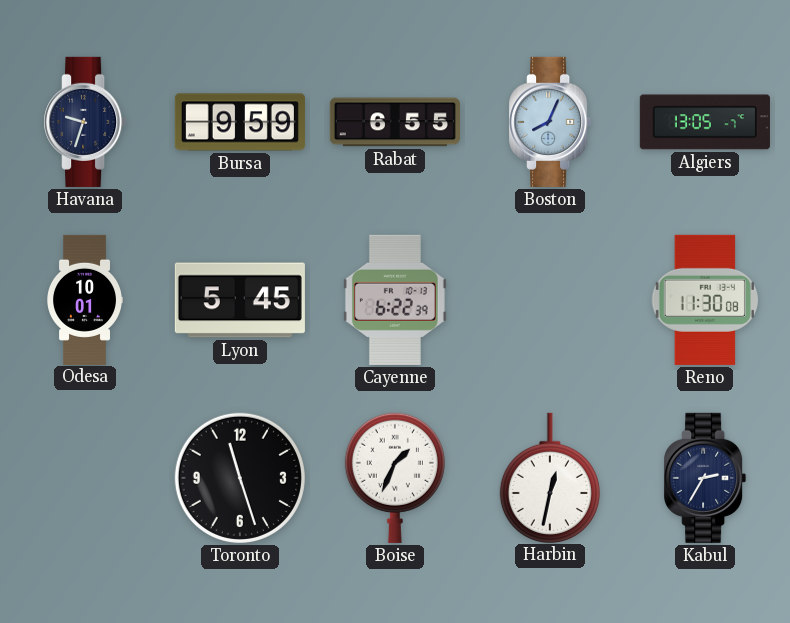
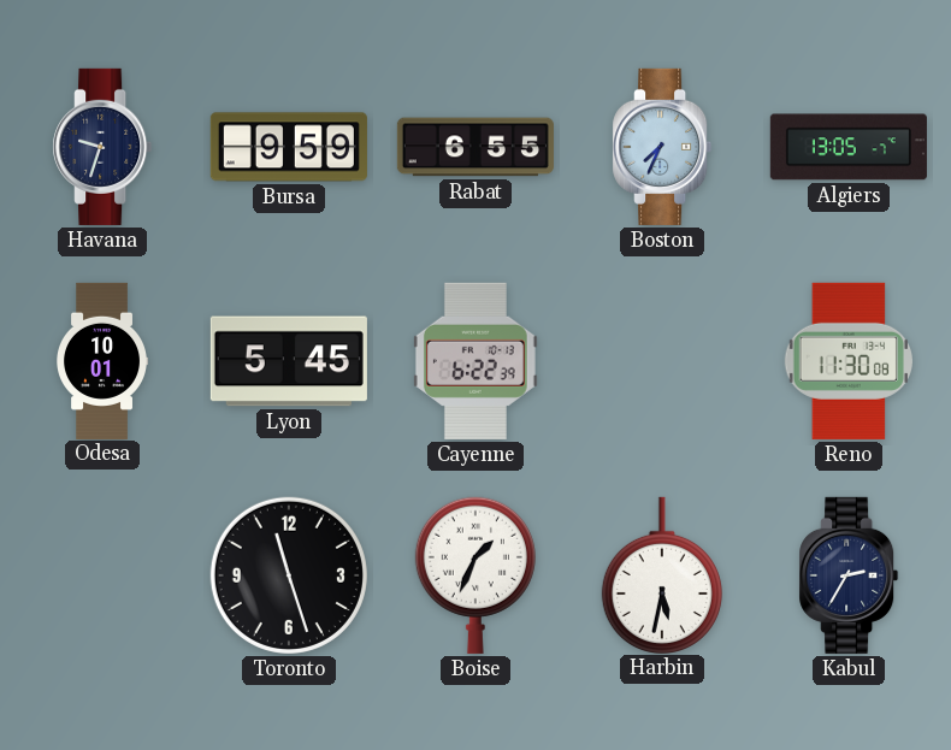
Boston: 8:04 -> 7:34 (662, 147)
Harbin: 12:32 -> 5:32 (662, 574)
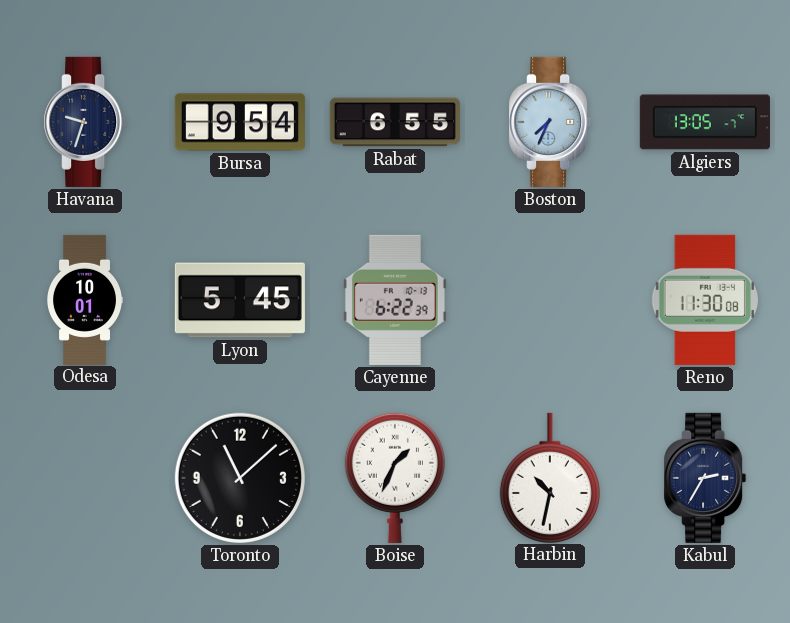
Bursa: 9:59 -> 9:54 (240, 122)
Toronto: 11:27 -> 11:08 (240, 478)
Harbin: 5:32 -> 10:32 (550, 477)
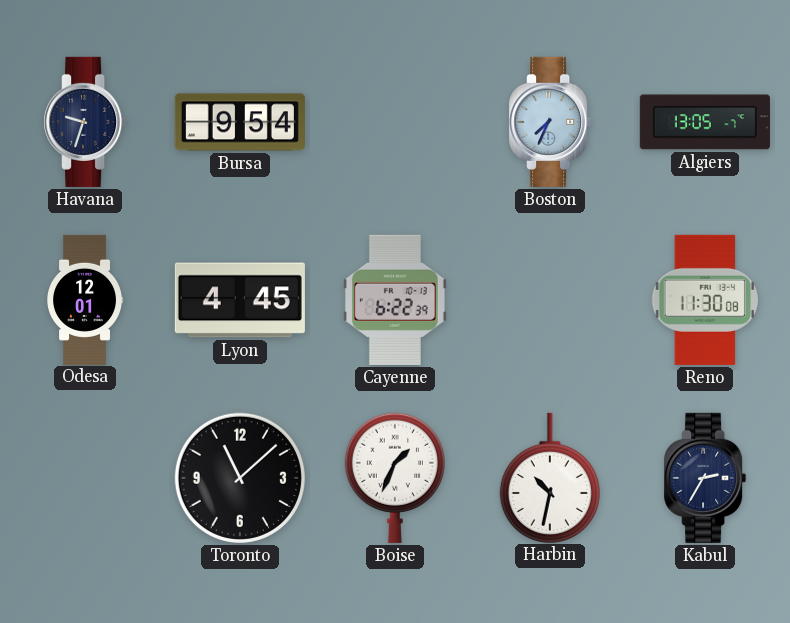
Rabat: 6:55 -> none (395, 122)
Odesa: 10:01 -> 12:01 (85, 300)
Lyon: 5:45 -> 4:45 (240, 300)
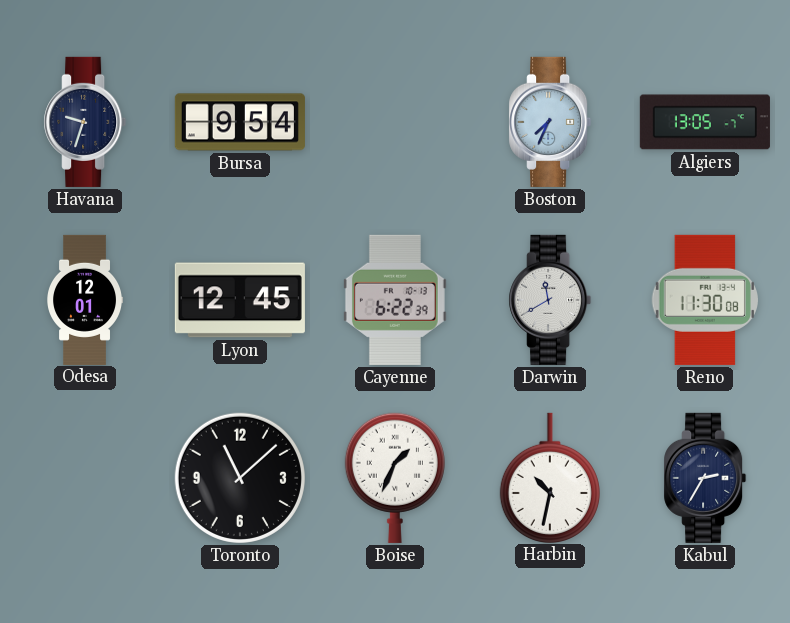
Lyon: 4:45 -> 12:45 (240, 300)
Darwin: none -> 11:40 (550, 300)
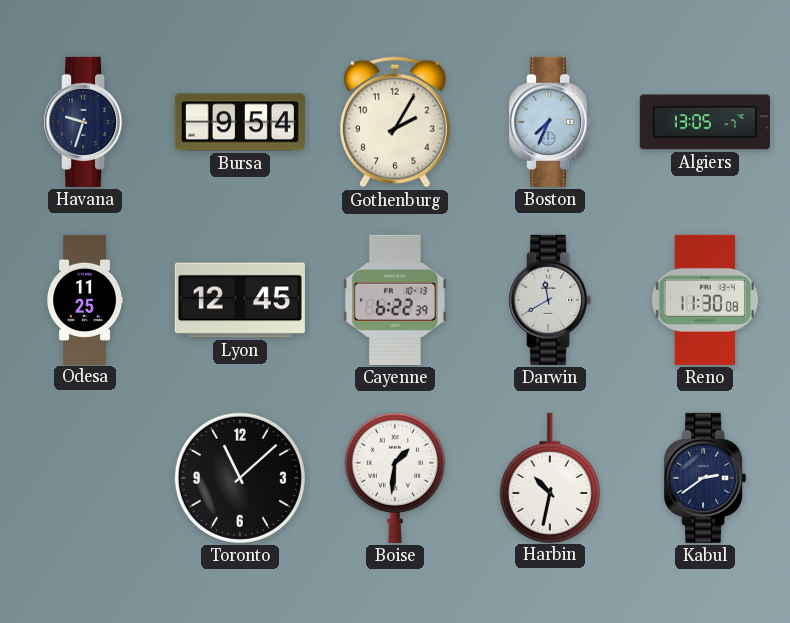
Gothenburg: none -> 2:05 (395, 122)
Odesa: 12:01 -> 11:25 (85, 300)
Boise: 1:34 -> 1:31 (395, 478)
Kabul: 2:35 -> 2:39 (705, 478)
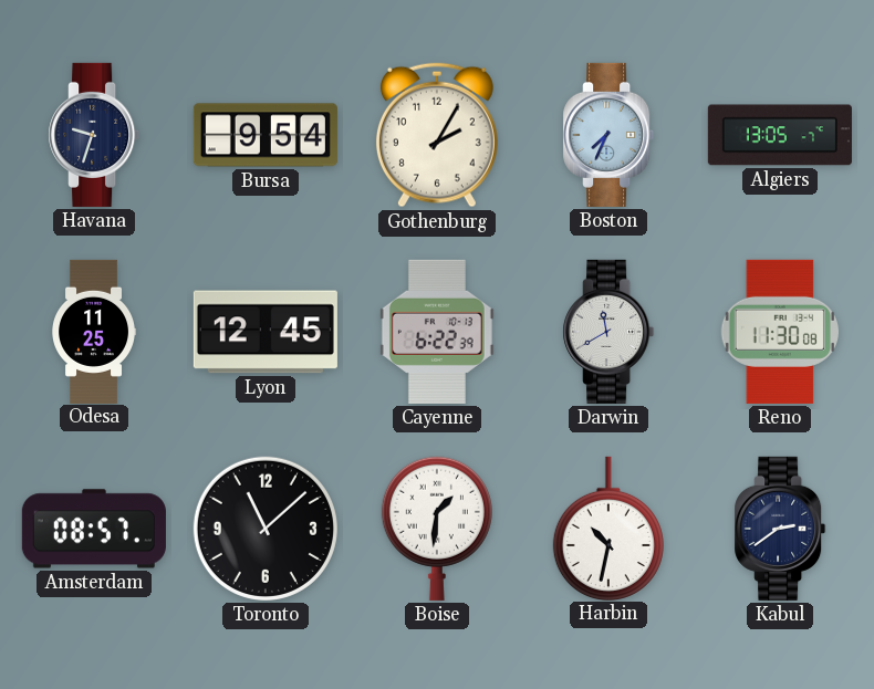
Amsterdam: none -> 08:57 (94, 529)
